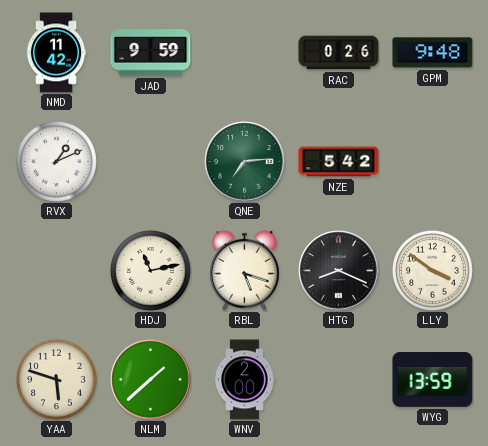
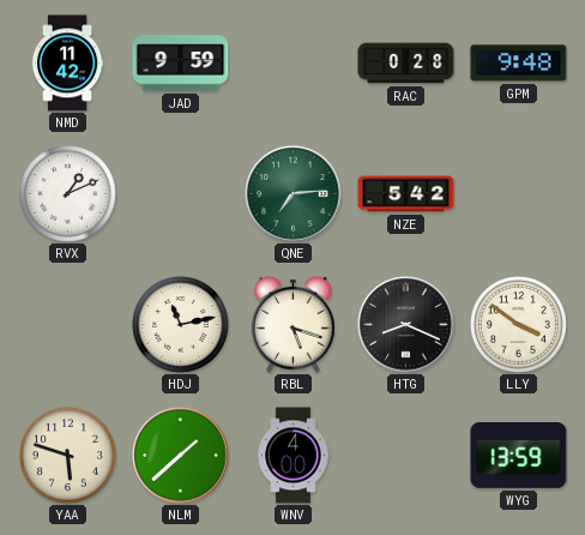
RAC: 0:26 -> 0:28 (406, 64)
WNV: 2:00 -> 4:00 (294, 456)
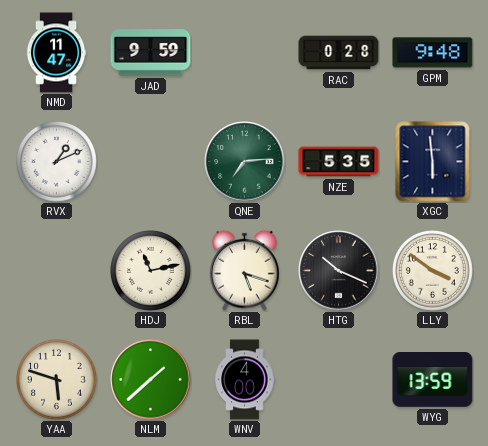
NMD: 11:42 -> 11:47 (56, 53)
NZE: 5:42 -> 5:35 (339, 162)
XGC: none -> 5:59 (433, 162)
HTG: 8:19 -> 10:19 (339, 271)
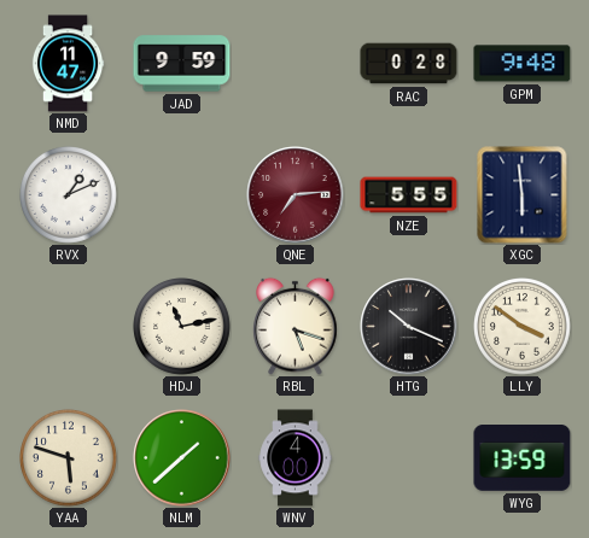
QNE dial: green -> burgundy (296, 195)
NZE: 5:35 -> 5:55 (409, 195)
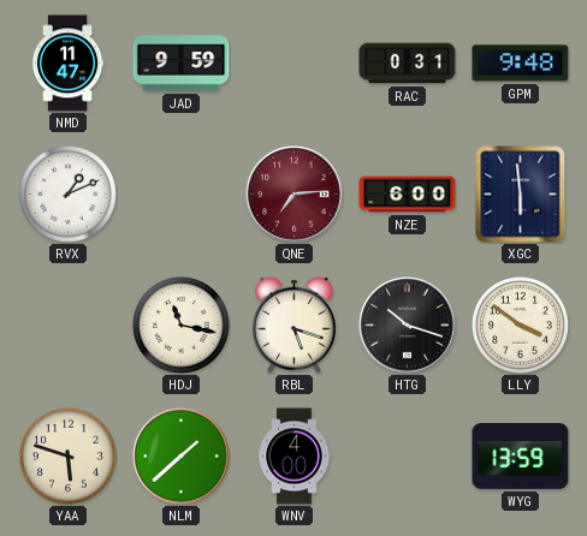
RAC: 0:28 -> 0:31 (408, 64)
NZE: 5:55 -> 6:00 (408, 195)
HDJ: 11:13 -> 11:17 (182, 326)
HTG: 10:19 -> 10:18 (408, 326)
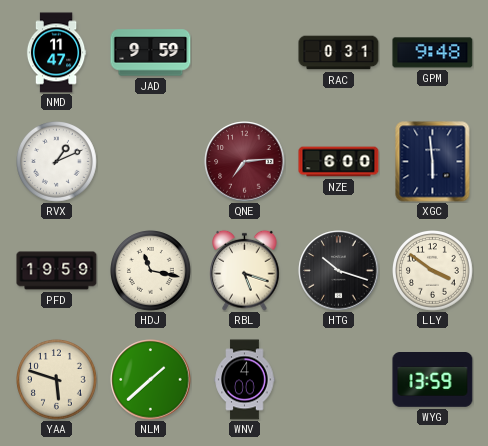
PFD: none -> 19:59 (57, 271)
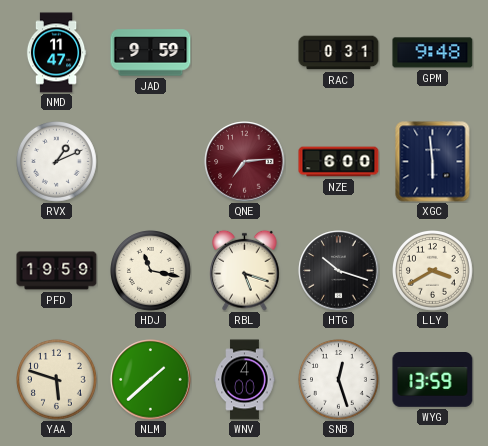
LLY: 3:51 -> 3:40 (433, 271)
SNB: none -> 12:27 (339, 380)
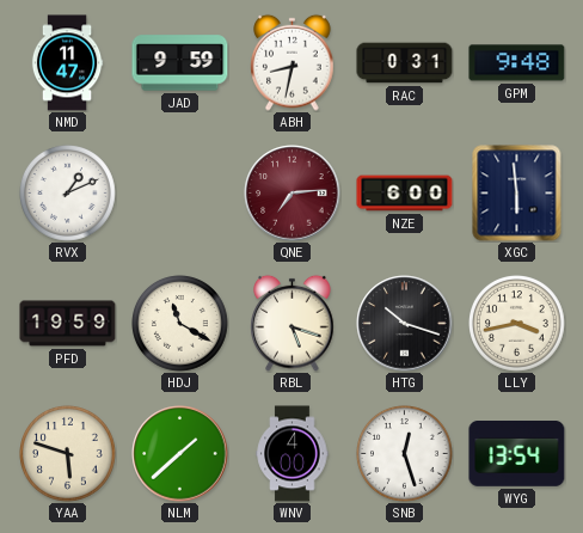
ABH: none -> 8:32 (293, 62)
HDJ: 11:17 -> 11:20 (180, 324)
LLY: 3:40 -> 3:43 (517, 324)
WYG: 13:59 -> 13:54 (517, 454)
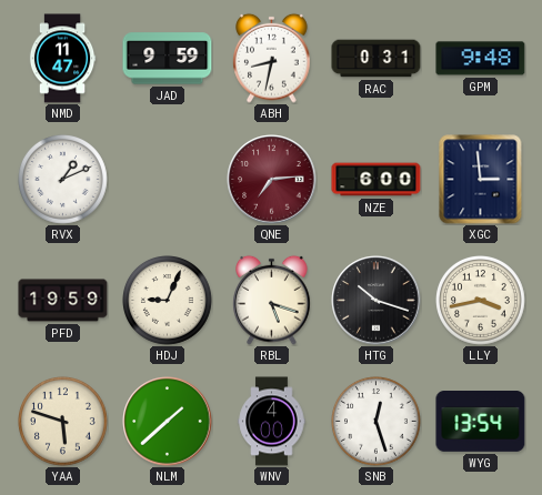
XGC: 5:59 -> 2:59 (481, 180)
HDJ: 11:20 -> 9:04 (168, 301)
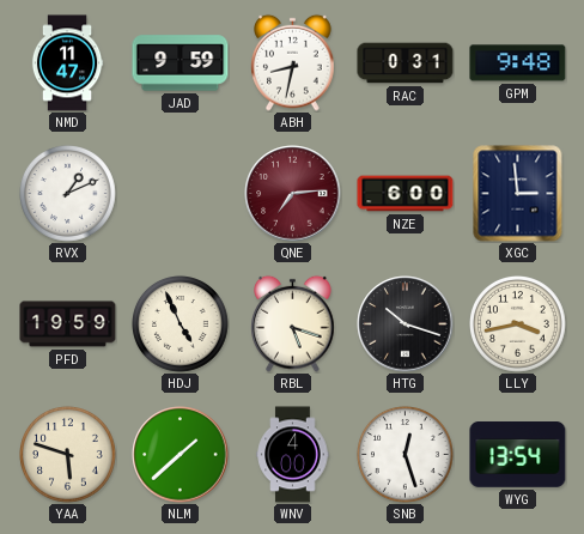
HDJ: 9:04 -> 4:56 (181, 324)
